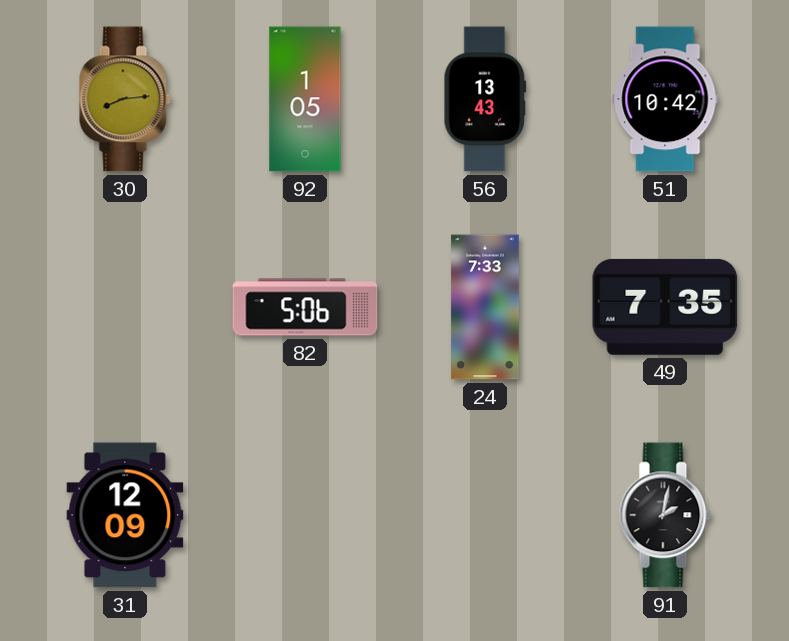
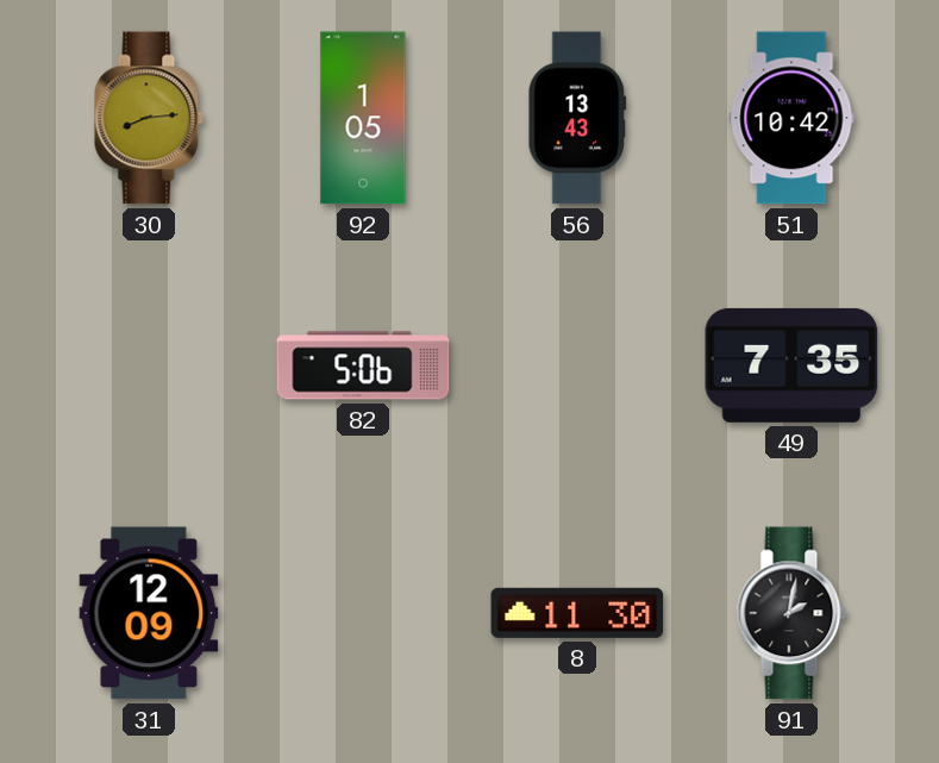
24: 7:33 -> none (485, 307)
8: none -> 11:30 (577, 613)
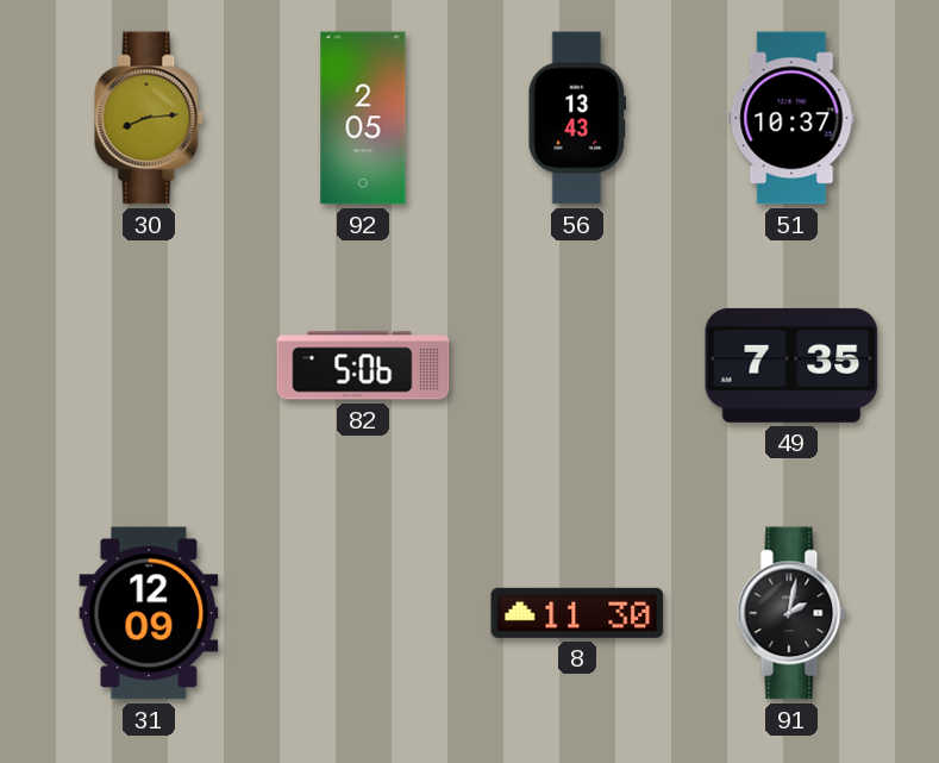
92: 1:05 -> 2:05 (363, 118)
51: 10:42 -> 10:37 (791, 118)
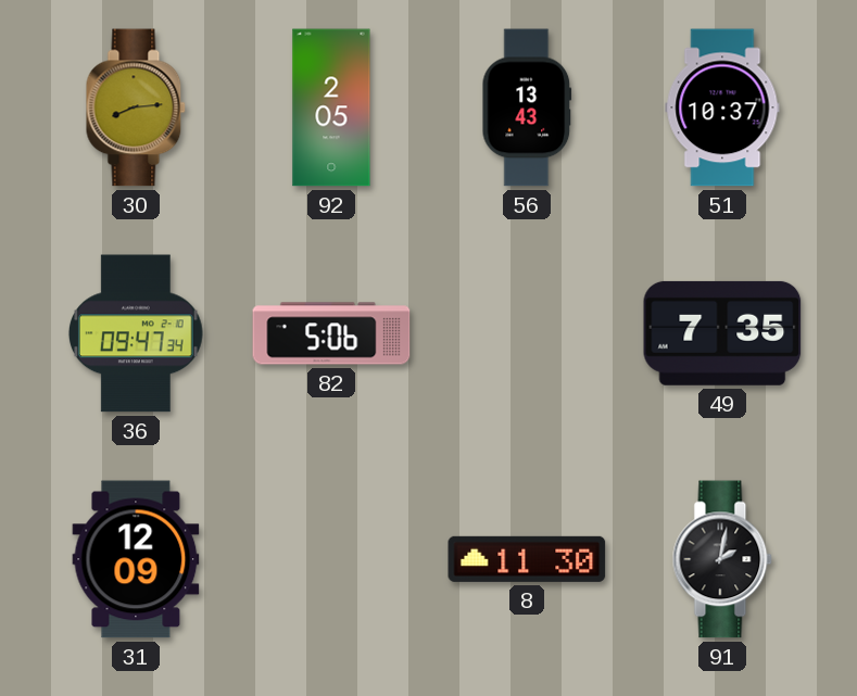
36: none -> 09:47 (136, 333)
